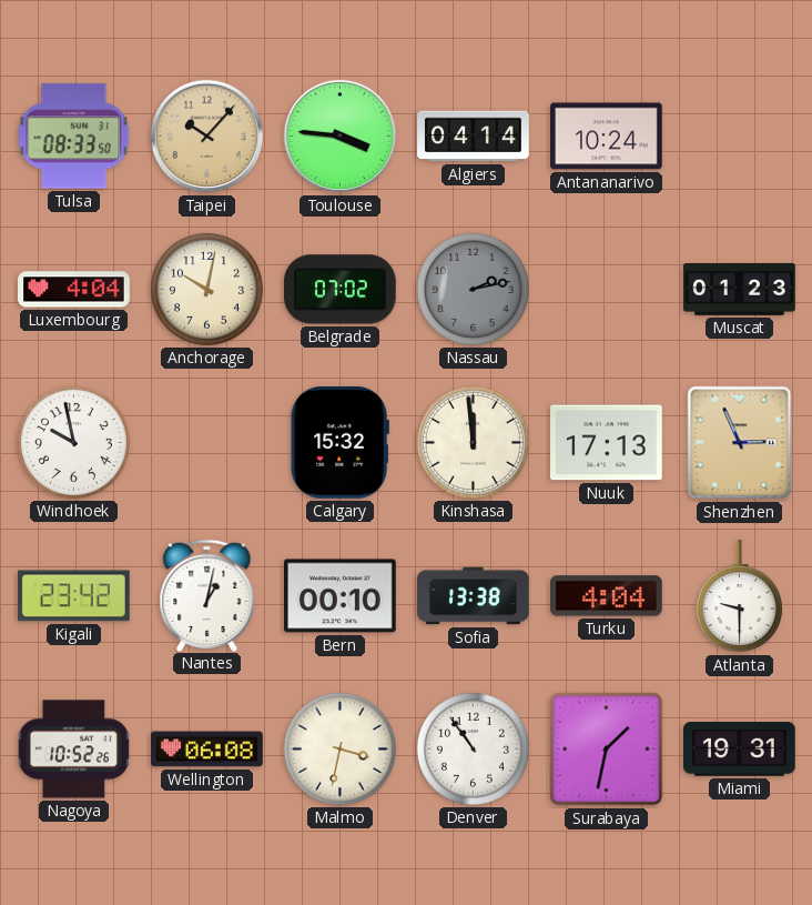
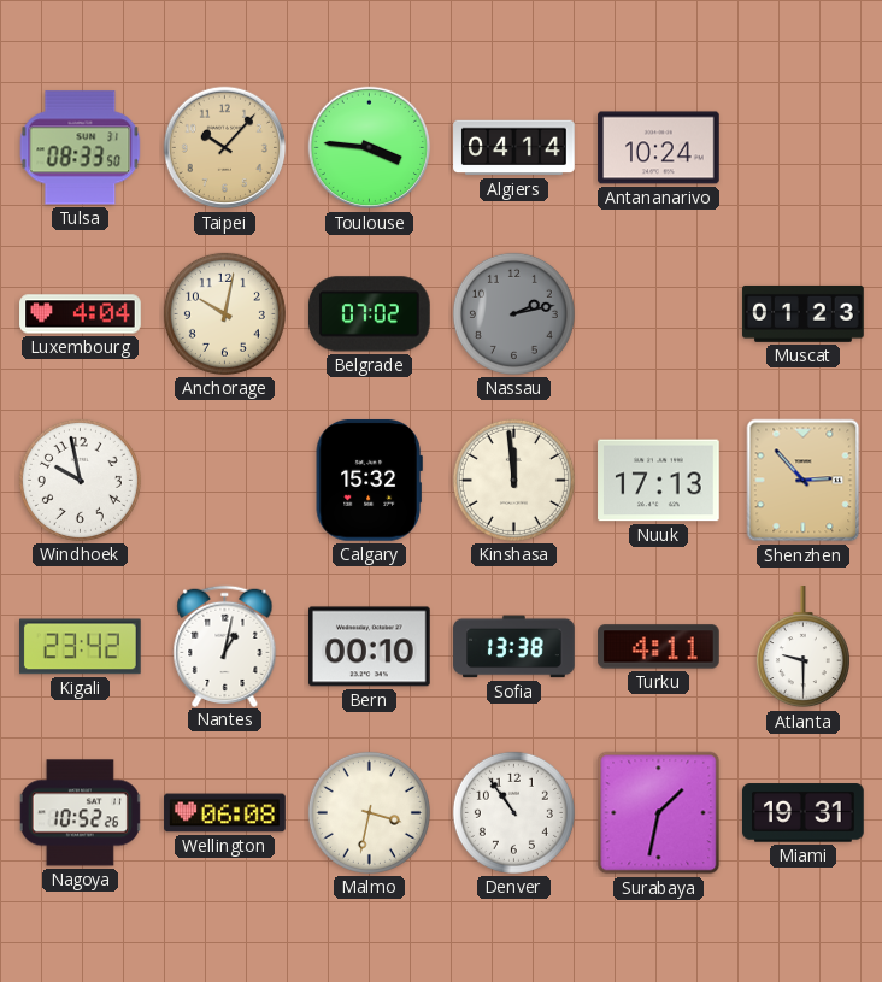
Shenzhen: 2:56 -> 2:53 (804, 481)
Turku: 4:04 -> 4:11 (659, 647)
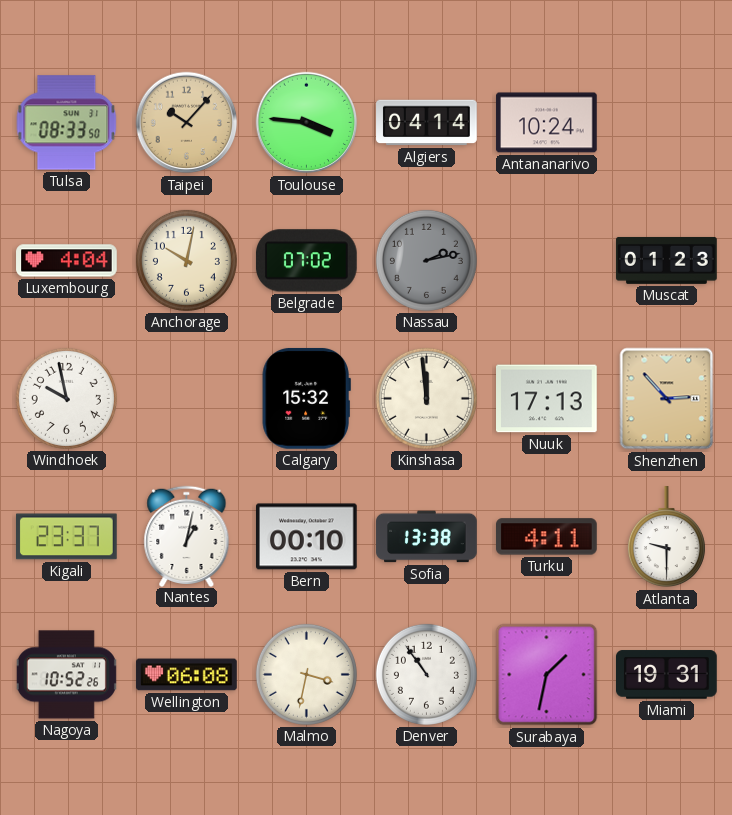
Kigali: 23:42 -> 23:37 (67, 537)
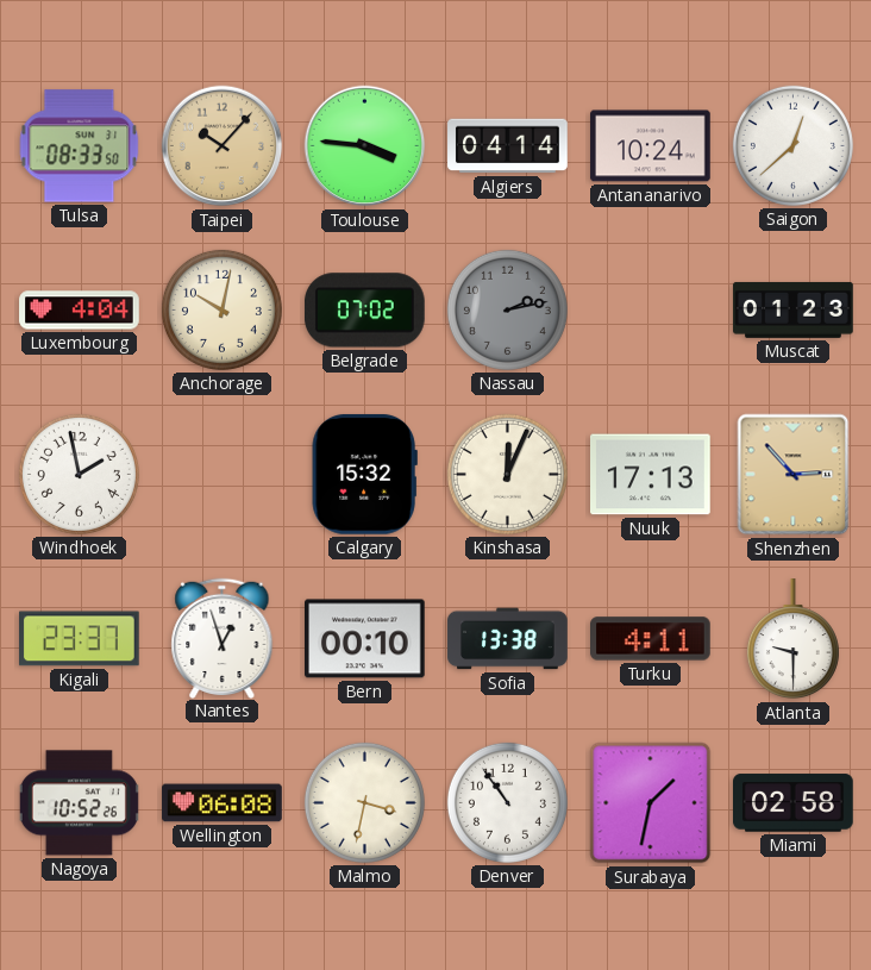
Saigon: none -> 12:38 (792, 145)
Windhoek: 9:58 -> 1:58 (79, 474)
Kinshasa: 11:59 -> 12:04 (507, 474)
Nantes: 1:02 -> 12:57 (223, 638)
Miami: 19:31 -> 02:58 (794, 803)
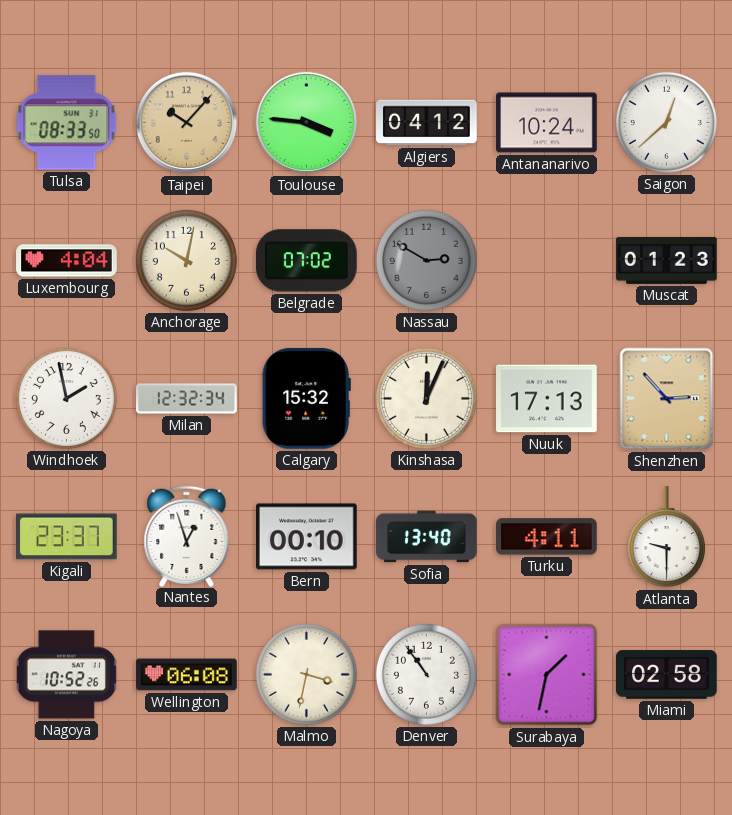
Algiers: 04:14 -> 04:12 (427, 123)
Nassau: 2:13 -> 2:50 (426, 260)
Milan: none -> 12:32 (187, 399)
Sofia: 13:38 -> 13:40 (427, 537)
